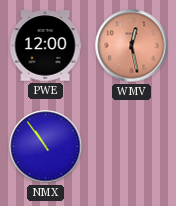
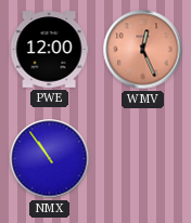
WMV: 12:28 -> 12:26 (143, 50)
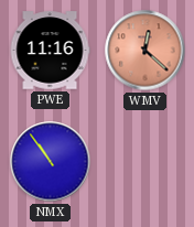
PWE: 12:00 -> 11:16 (50, 51)
WMV: 12:26 -> 12:22 (145, 51)
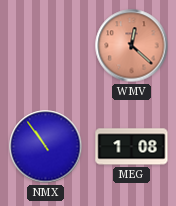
PWE: 11:16 -> none (50, 51)
MEG: none -> 1:08 (132, 147)
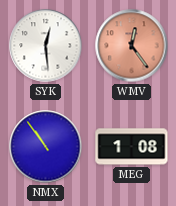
SYK: none -> 12:29 (46, 46)
WMV: 12:22 -> 12:24 (132, 46)
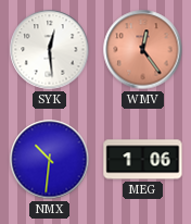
NMX: 10:54 -> 10:31 (50, 160)
MEG: 1:08 -> 1:06 (143, 160)
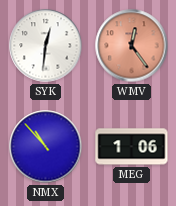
SYK: 12:29 -> 12:31 (46, 46)
NMX: 10:31 -> 10:53 (46, 147)
